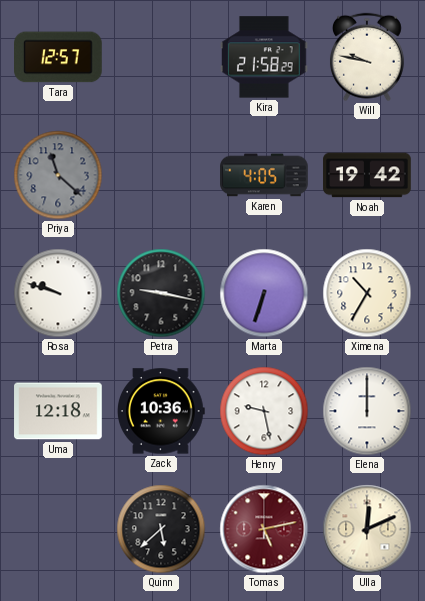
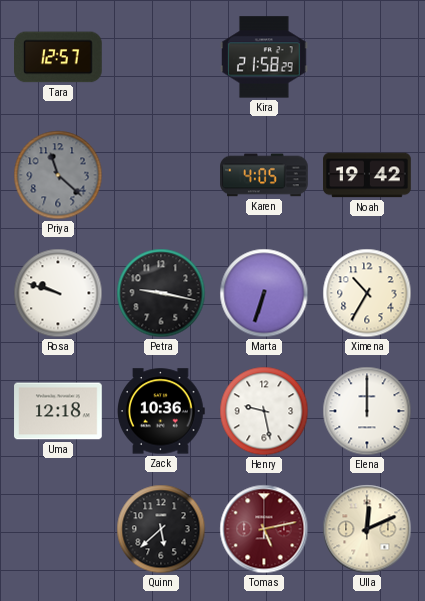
Will: 9:47 -> none (367, 57)
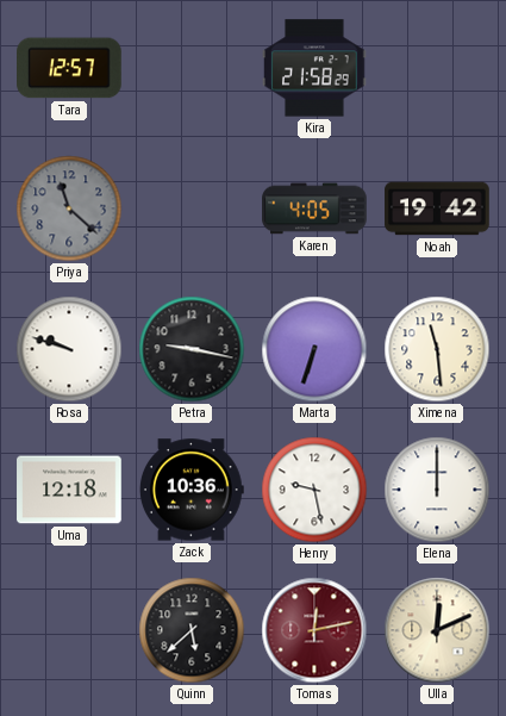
Ximena: 10:35 -> 11:29 (437, 349)
Tomas: 5:13 -> 12:13 (314, 630)
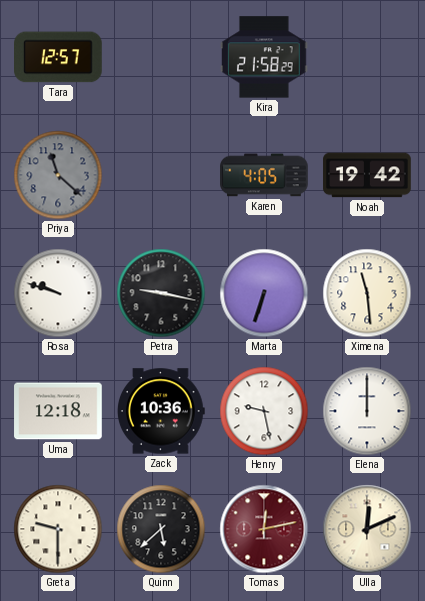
Greta: none -> 9:30 (58, 529)
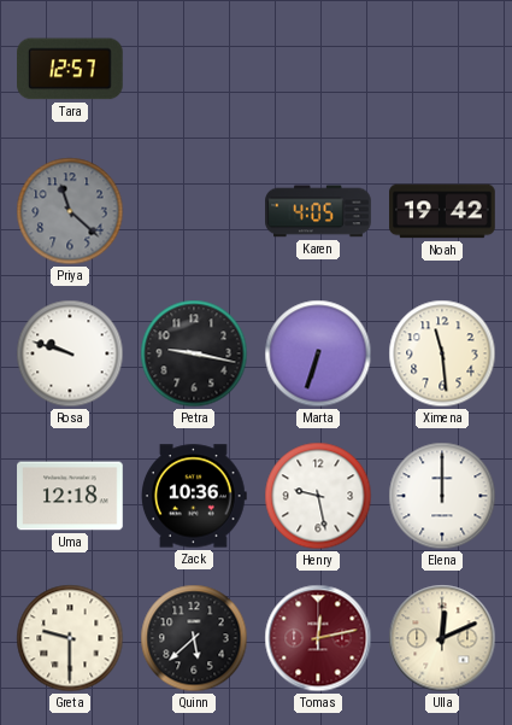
Kira: 21:58 -> none (264, 57)
